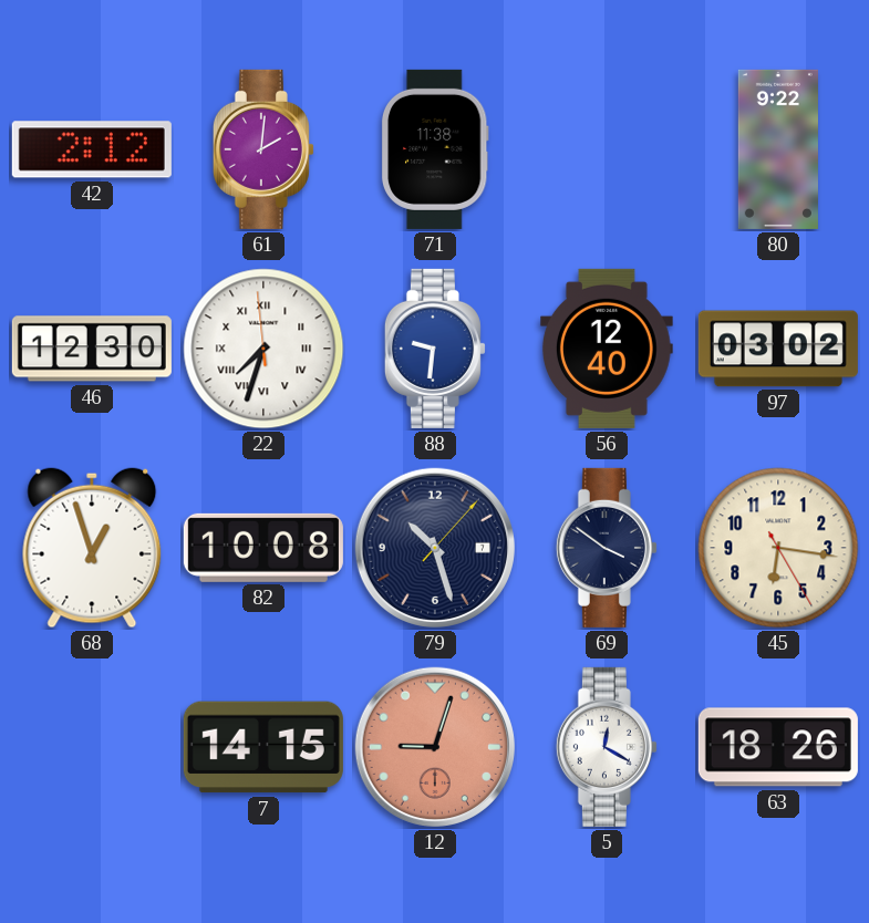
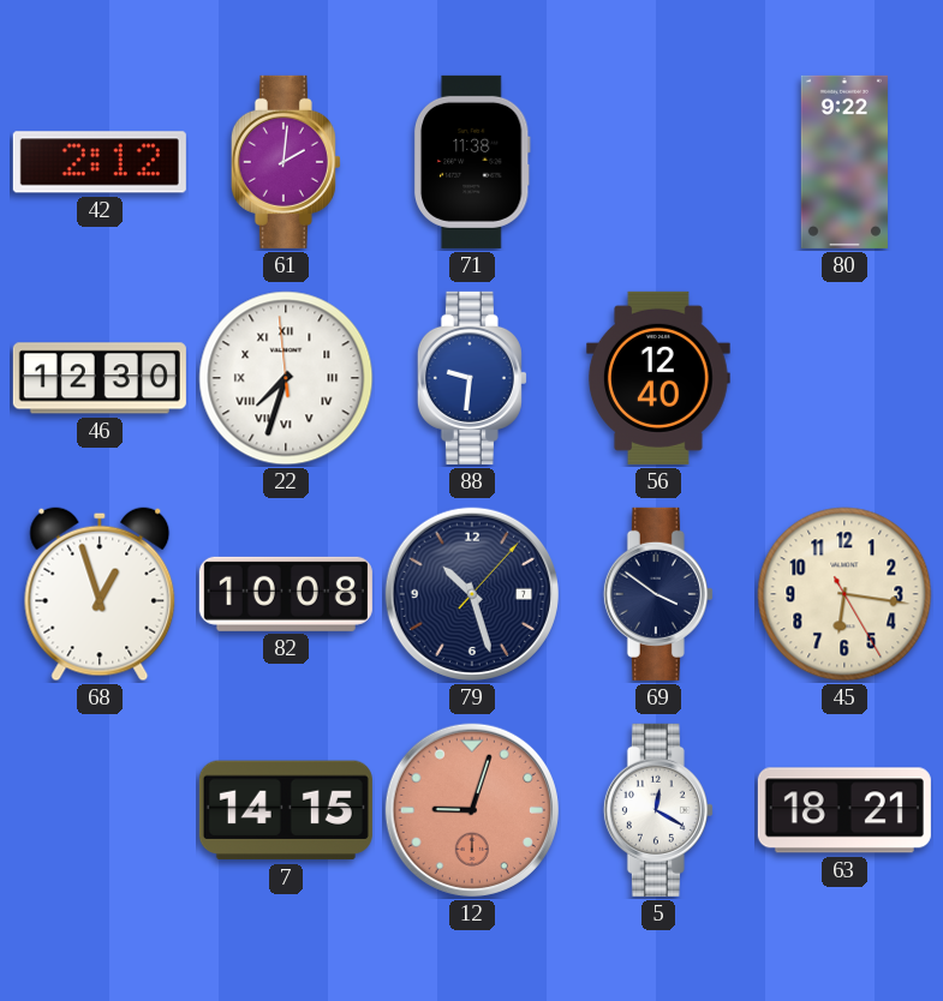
97: 03:02 -> none (778, 349)
63: 18:26 -> 18:21 (844, 810)
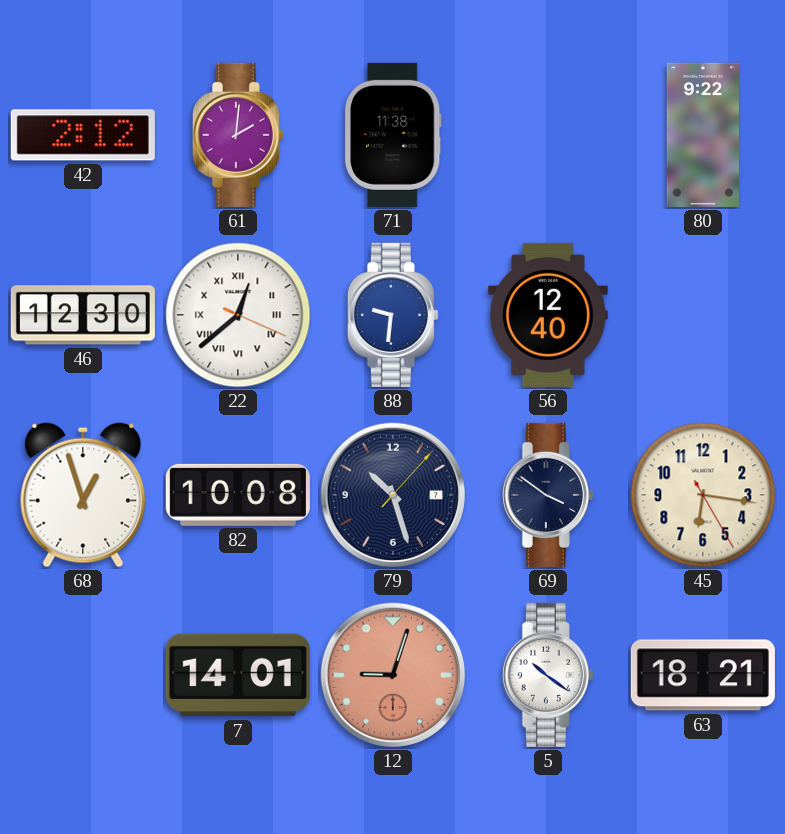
22: 7:32 -> 12:38 (238, 315)
7: 14:15 -> 14:01 (238, 675)
5: 12:20 -> 10:21 (548, 675)
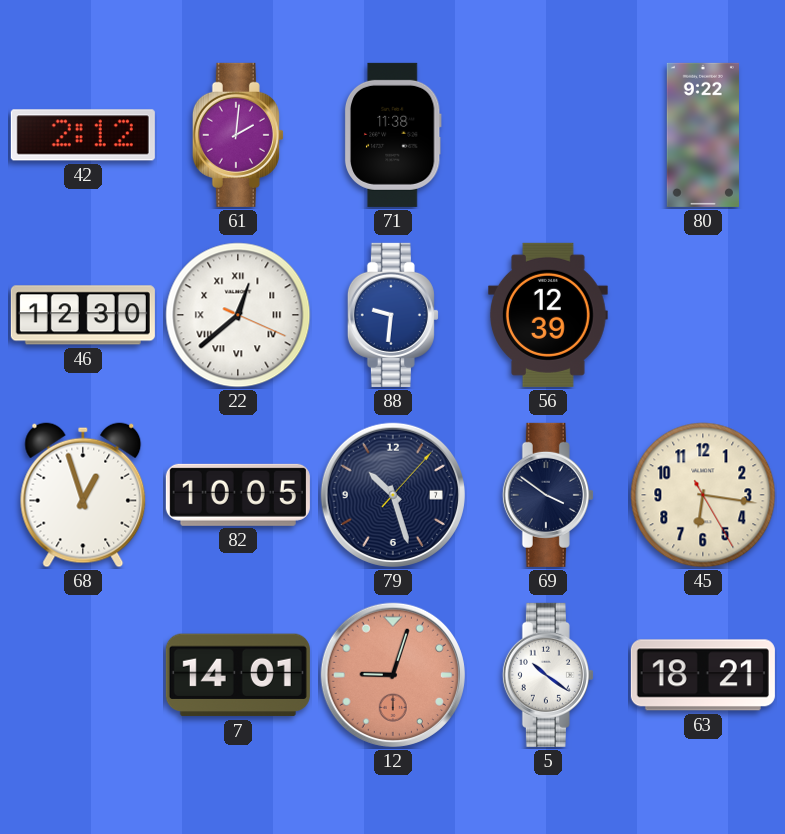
56: 12:40 -> 12:39 (548, 315)
82: 10:08 -> 10:05 (238, 495)
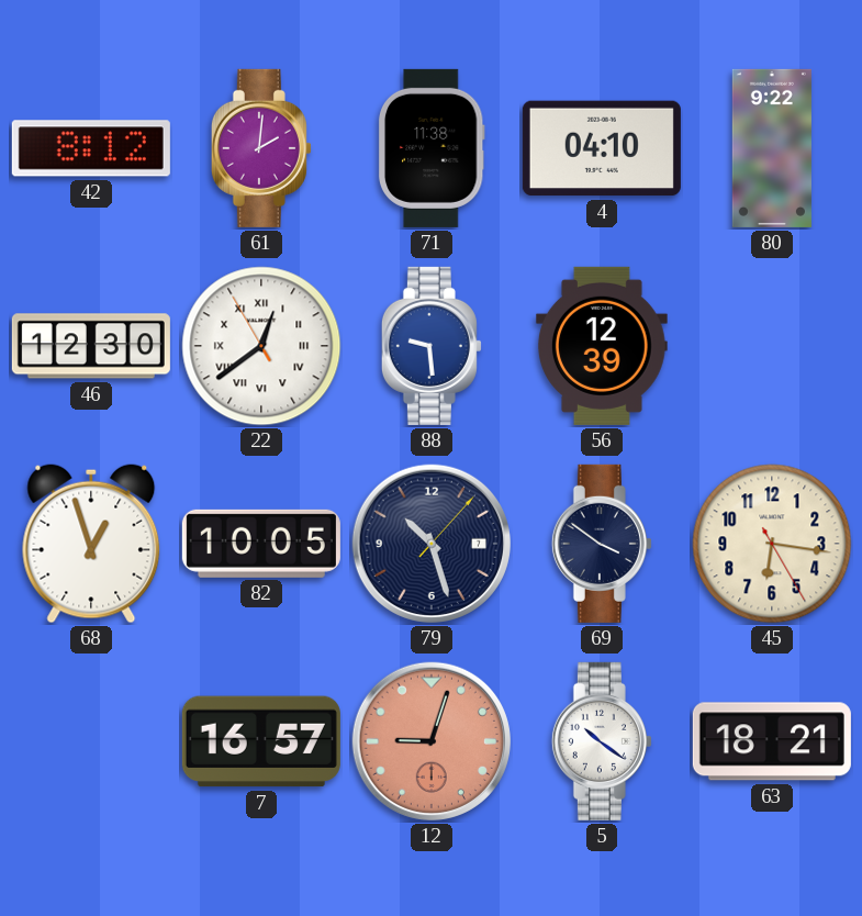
42: 2:12 -> 8:12 (91, 148)
4: none -> 04:10 (602, 148)
22: 12:38:19 -> 12:38:55 (261, 346)
88: 9:31 -> 9:29 (432, 346)
7: 14:01 -> 16:57 (261, 741)
